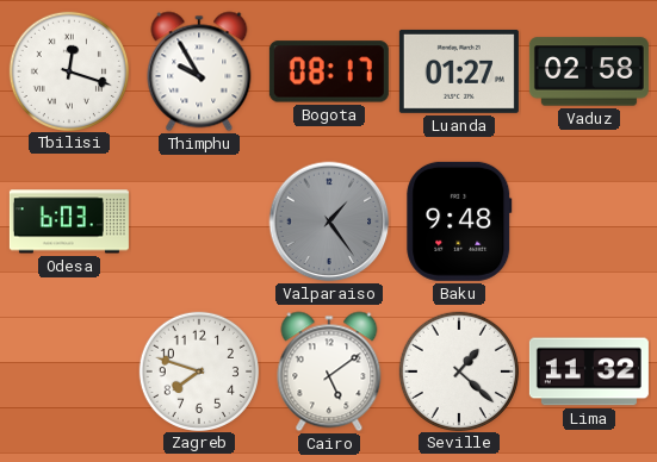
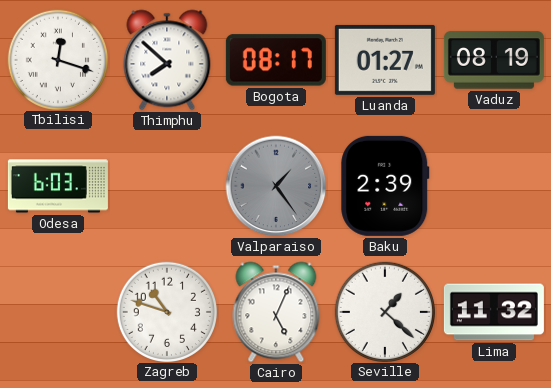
Thimphu: 9:55 -> 7:52 (167, 60)
Vaduz: 02:58 -> 08:19 (494, 60)
Baku: 9:48 -> 2:39 (385, 186)
Zagreb: 7:48 -> 10:48 (166, 311)
Cairo: 5:09 -> 5:04 (276, 312)
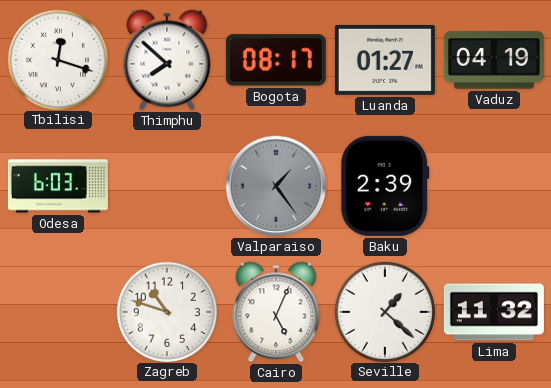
Vaduz: 08:19 -> 04:19 (494, 60)
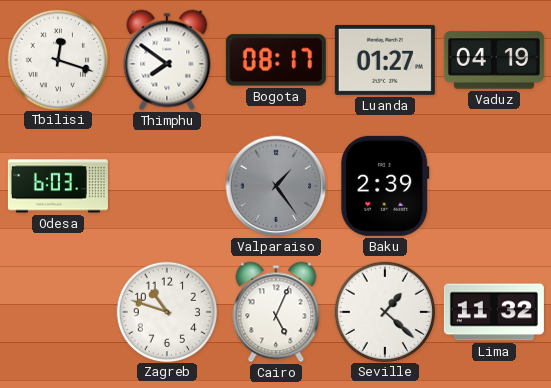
Thimphu: 7:52 -> 7:51 (167, 60)
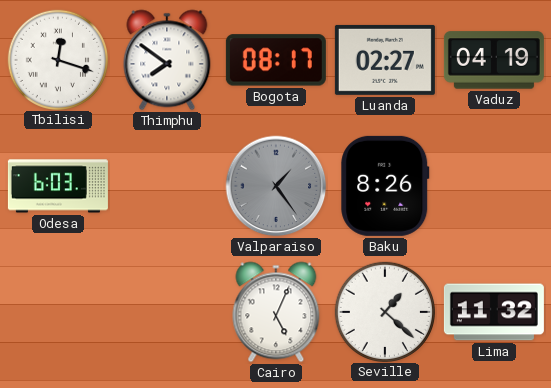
Luanda: 01:27 -> 02:27 (385, 60)
Baku: 2:39 -> 8:26 (385, 186)
Zagreb: 10:48 -> none (166, 311)
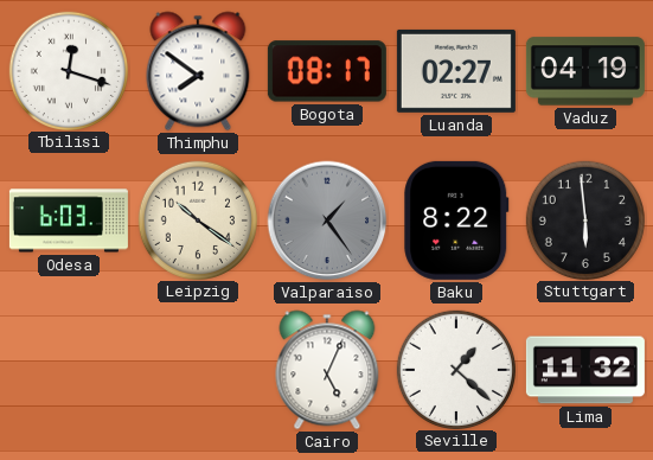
Leipzig: none -> 10:21 (197, 219)
Baku: 8:26 -> 8:22 (456, 221)
Stuttgart: none -> 5:59 (584, 219)
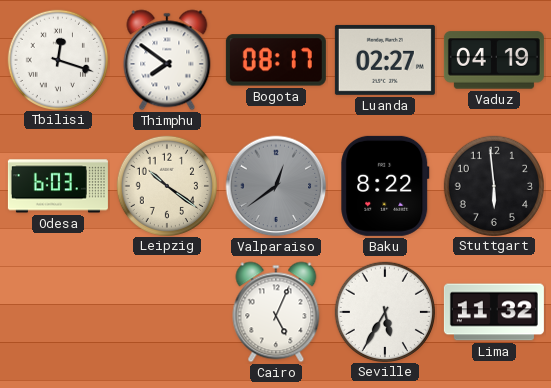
Valparaiso: 1:24 -> 12:39 (276, 186)
Seville: 1:22 -> 5:35 (384, 311)
